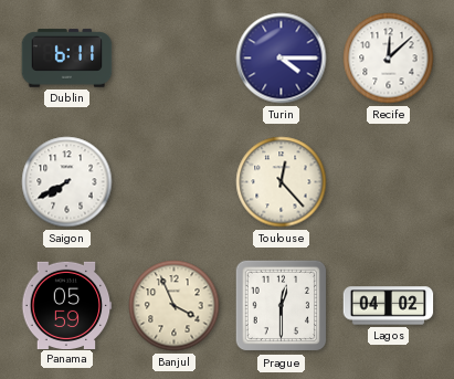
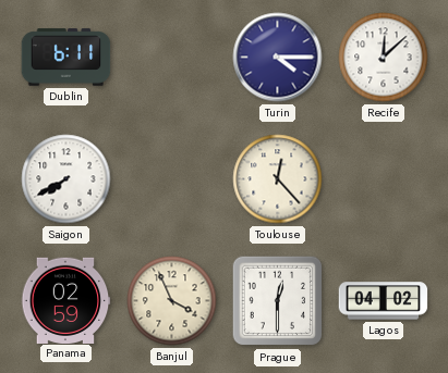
Panama: 05:59 -> 02:59 (65, 300)
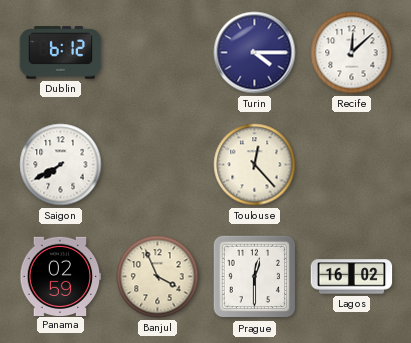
Dublin: 6:11 -> 6:12 (61, 53)
Lagos: 04:02 -> 16:02 (352, 277)
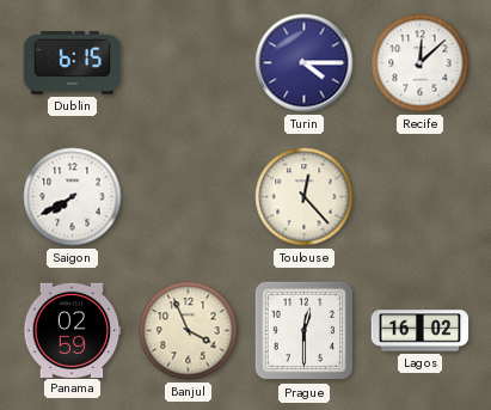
Dublin: 6:12 -> 6:15 (73, 63)
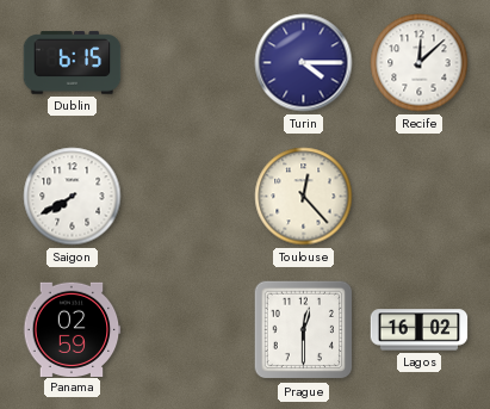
Banjul: 3:56 -> none (189, 331)
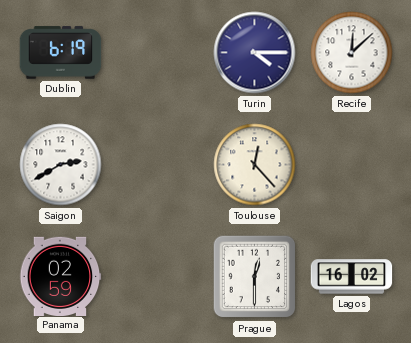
Dublin: 6:15 -> 6:19 (61, 53)
Saigon: 7:40 -> 2:40 (61, 165)
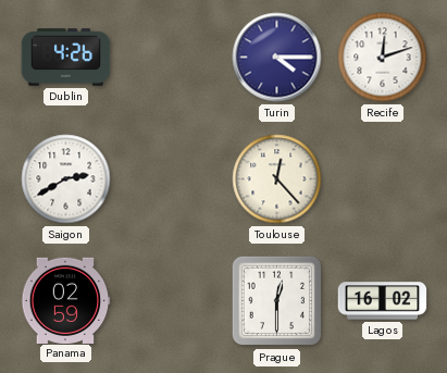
Dublin: 6:19 -> 4:26 (66, 58)
Recife: 12:08 -> 12:12 (383, 58)
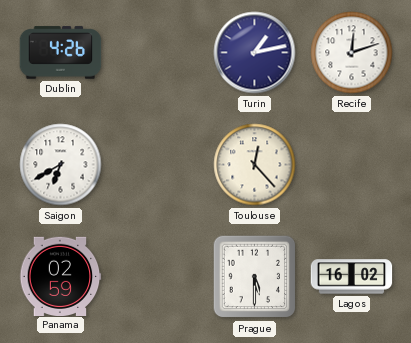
Turin: 4:15 -> 1:13 (255, 53)
Saigon: 2:40 -> 6:40 (61, 165)
Prague: 12:30 -> 5:30 (255, 277)
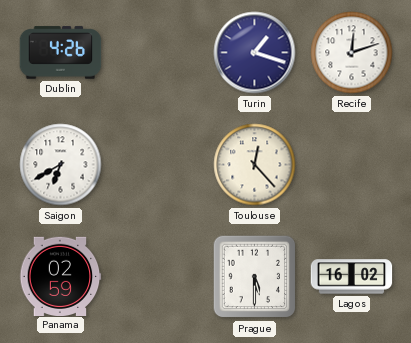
Turin: 1:13 -> 1:18 (255, 53)
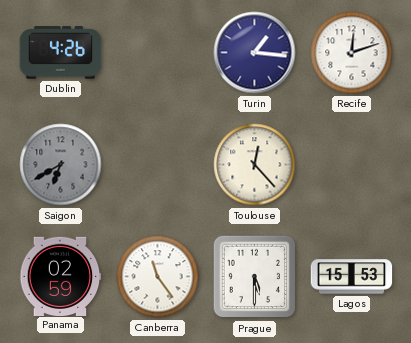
Turin: 1:18 -> 1:16 (255, 53)
Saigon dial: white -> grey (61, 165)
Canberra: none -> 11:24 (158, 277)
Lagos: 16:02 -> 15:53 (352, 277)
